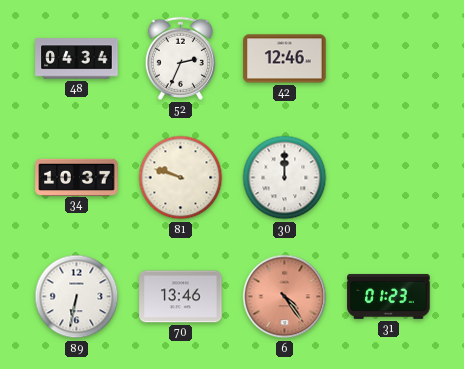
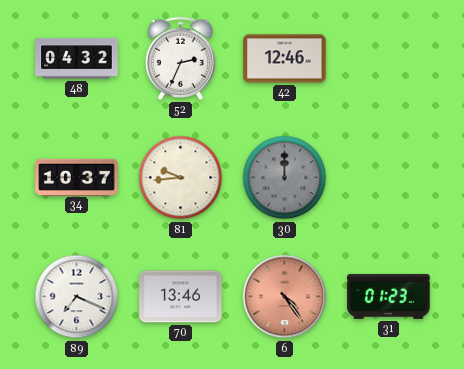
48: 04:34 -> 04:32 (77, 59)
81: 9:48 -> 9:44 (181, 178)
30 dial: white -> grey (285, 178)
89: 6:32 -> 7:19 (77, 297)
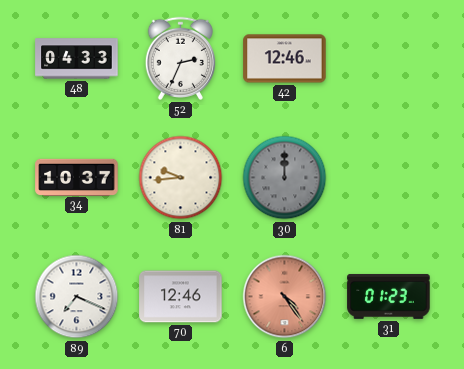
48: 04:32 -> 04:33 (77, 59)
70: 13:46 -> 12:46 (181, 297)
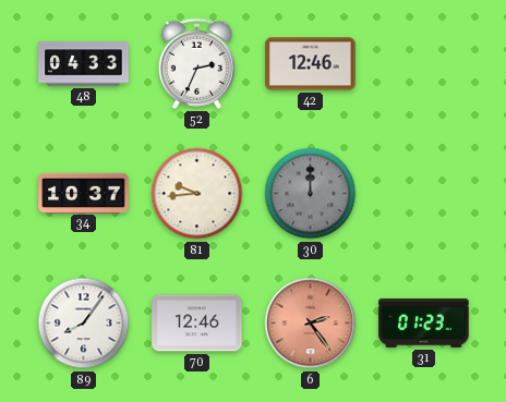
89: 7:19 -> 8:06 (84, 324)
6: 4:24 -> 2:24 (311, 324)
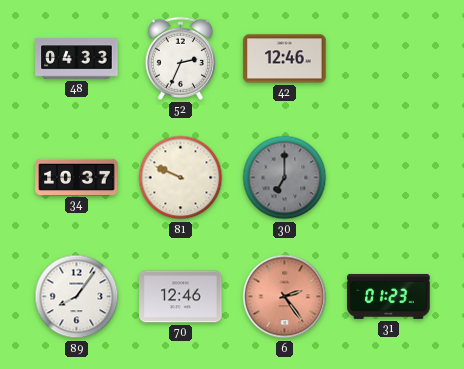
81: 9:44 -> 9:49 (181, 178)
30: 12:00 -> 7:00 (285, 178)
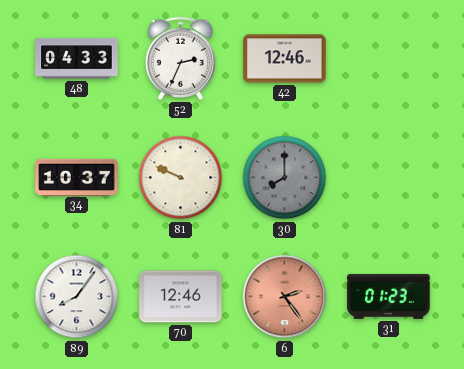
30: 7:00 -> 8:00 (285, 178)
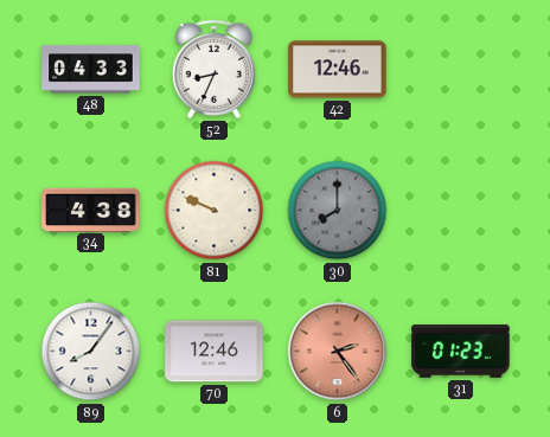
52: 2:34 -> 8:34 (213, 69)
34: 10:37 -> 4:38 (91, 210)
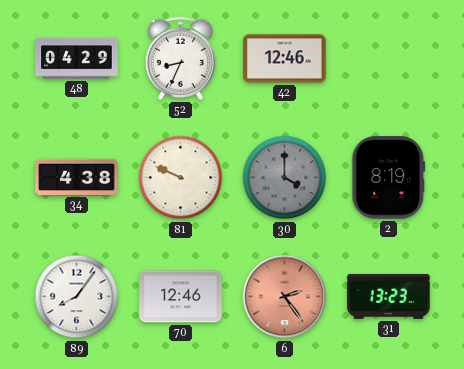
48: 04:33 -> 04:29 (77, 59)
30: 8:00 -> 4:00 (285, 178)
2: none -> 8:19 (389, 178)
31: 01:23 -> 13:23 (389, 296)
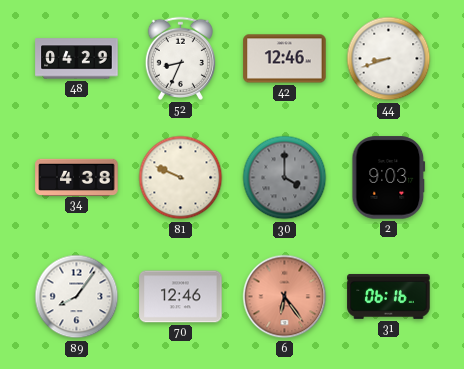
44: none -> 8:42 (389, 59)
2: 8:19 -> 9:03 (389, 178)
6: 2:24 -> 6:24 (285, 297)
31: 13:23 -> 06:16 (389, 296)
